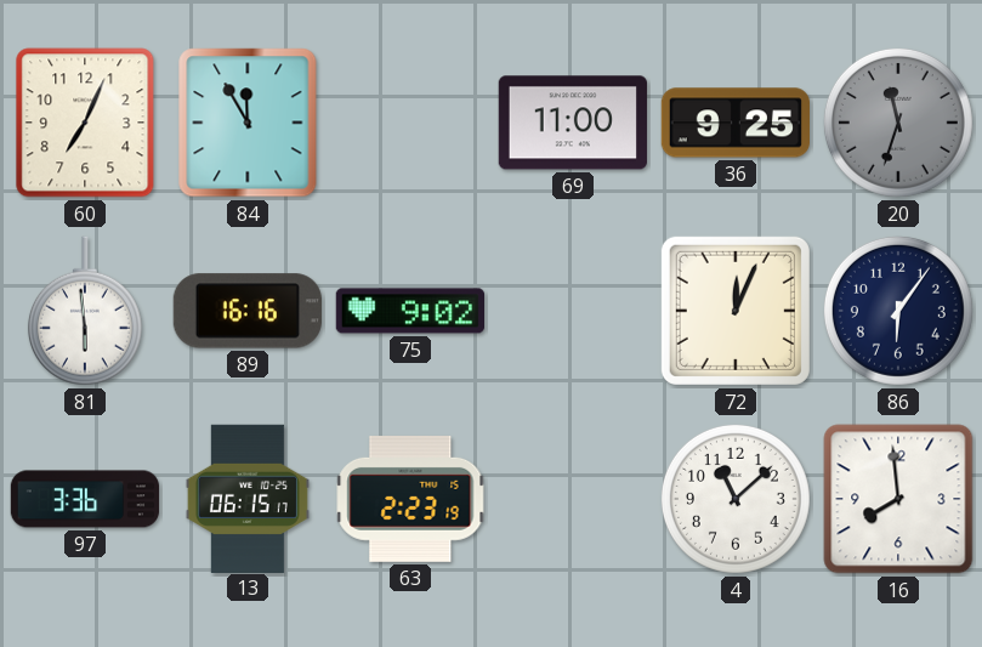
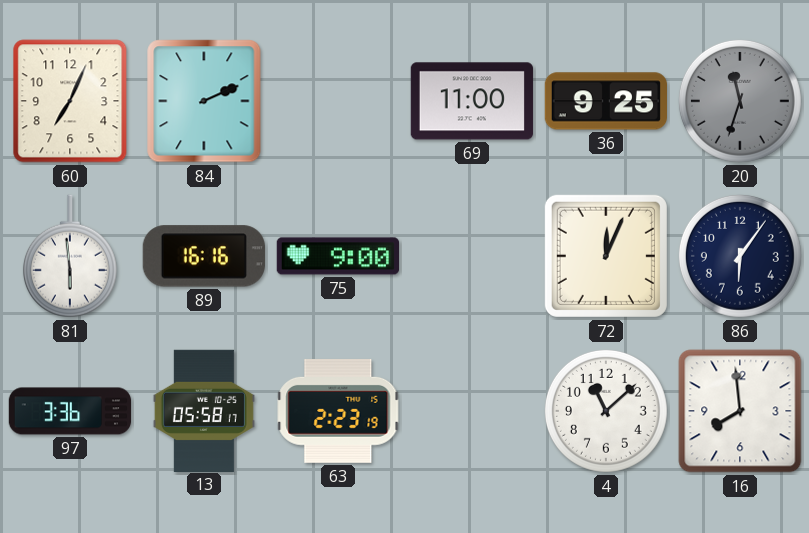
84: 11:55 -> 2:11 (204, 101)
75: 9:02 -> 9:00 (337, 256)
13: 06:15 -> 05:58 (204, 410)
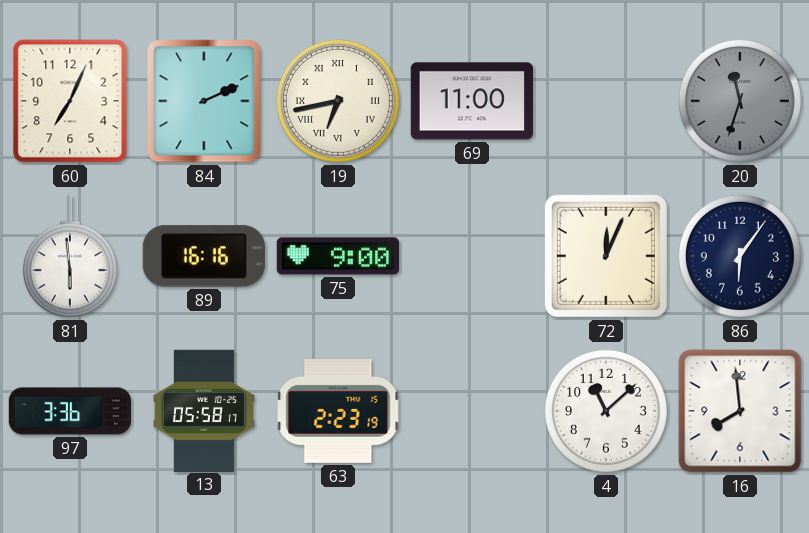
19: none -> 6:43 (338, 101)
36: 9:25 -> none (605, 101)
